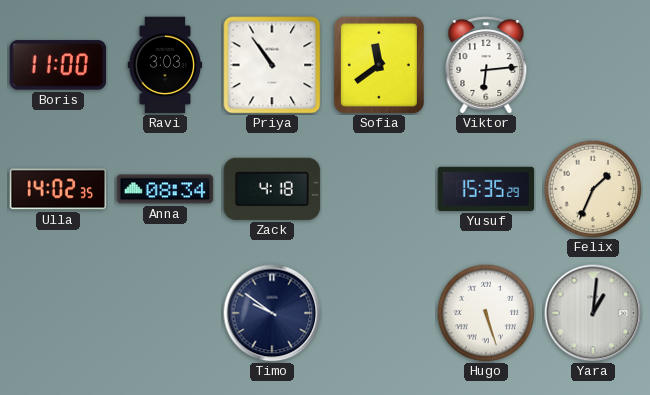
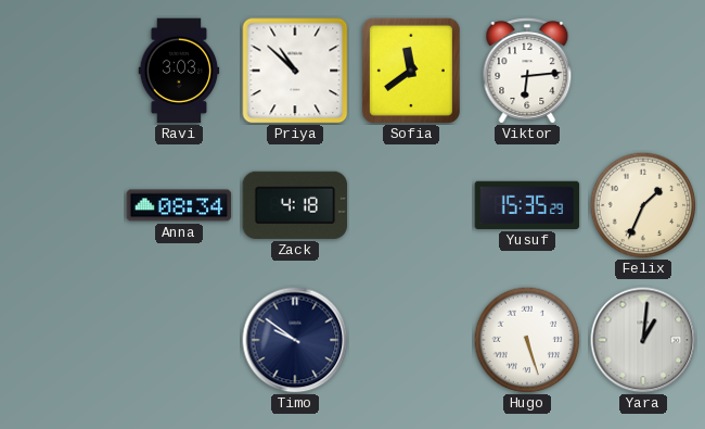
Boris: 11:00 -> none (58, 65)
Priya: 10:54 -> 10:52 (295, 71)
Ulla: 14:02 -> none (58, 189)
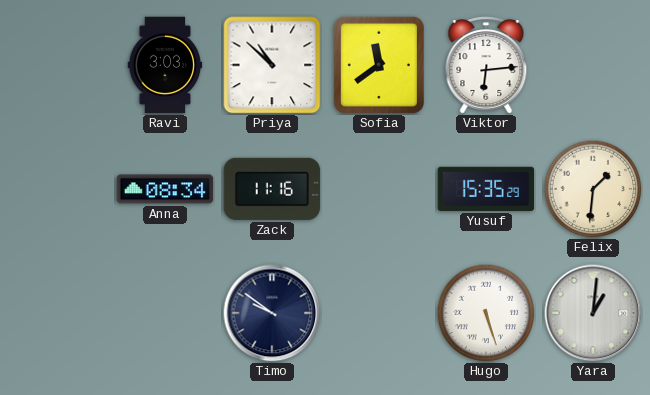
Zack: 4:18 -> 11:16 (272, 189)
Felix: 1:34 -> 1:31 (593, 189)
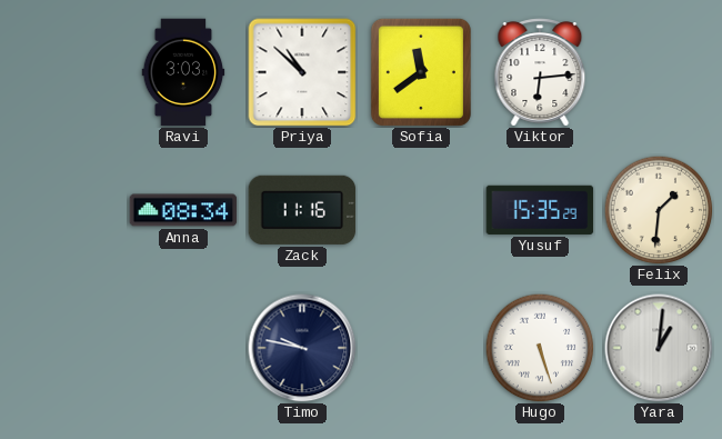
Timo: 9:51 -> 9:47 (302, 348)
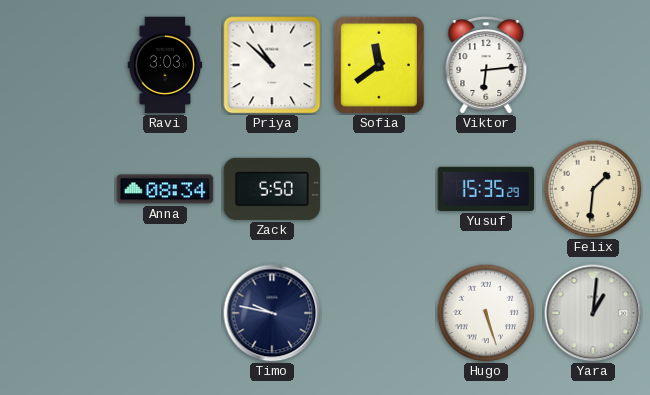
Zack: 11:16 -> 5:50 (272, 189)
